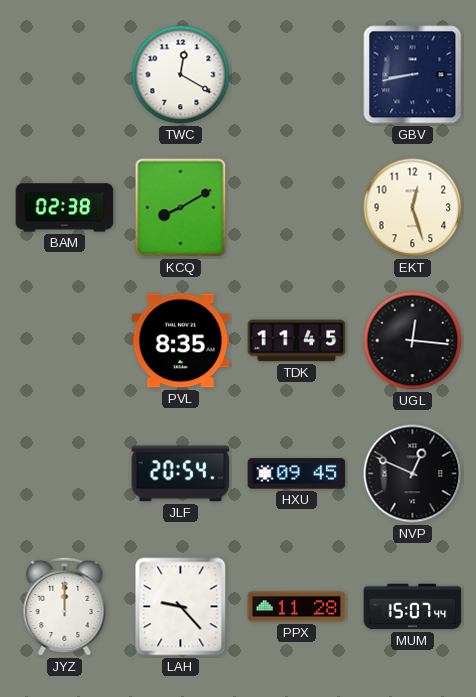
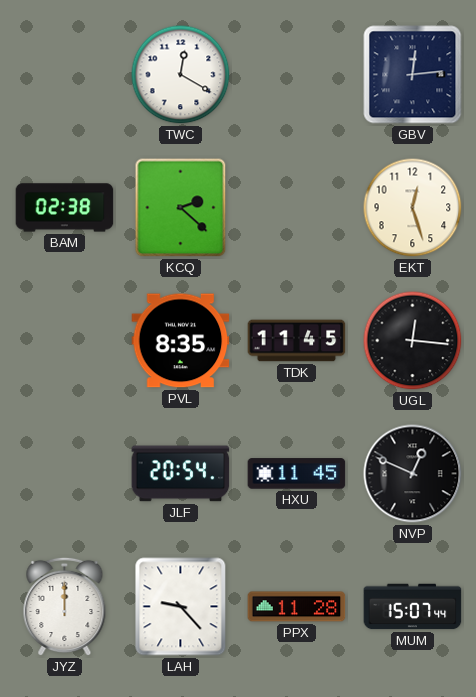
GBV: 8:43 -> 12:14 (413, 75)
KCQ: 8:10 -> 2:22 (181, 208)
HXU: 09:45 -> 11:45 (297, 474)
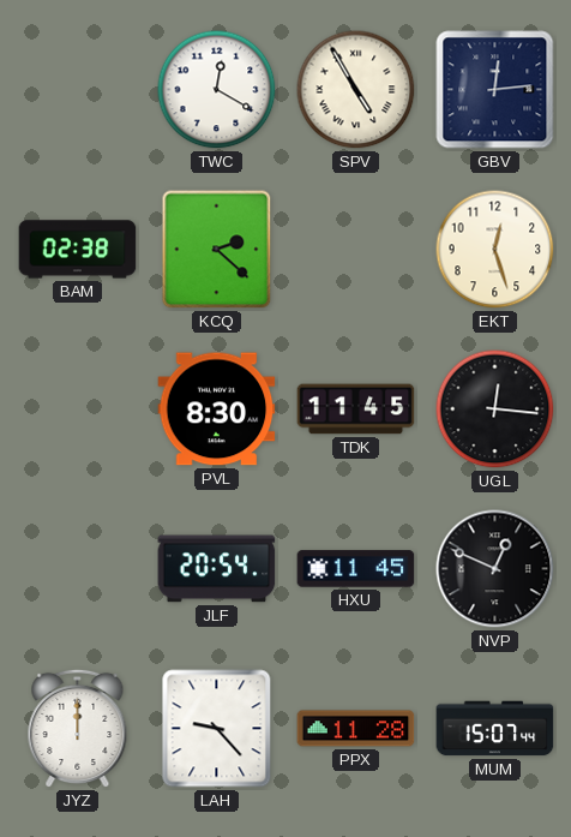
SPV: none -> 4:55 (356, 90)
PVL: 8:35 -> 8:30 (217, 409)
